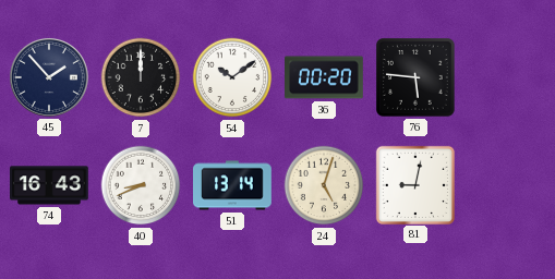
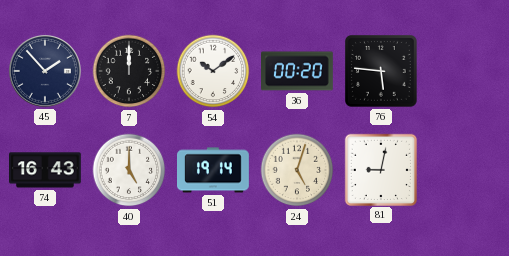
40: 8:41 -> 5:00 (129, 170)
51: 13:14 -> 19:14 (214, 170)
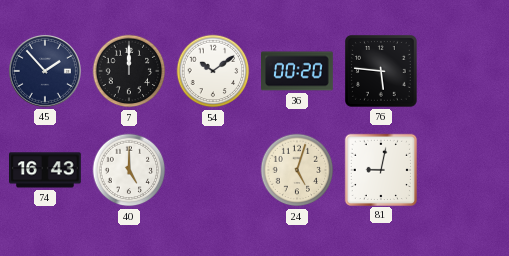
51: 19:14 -> none (214, 170)
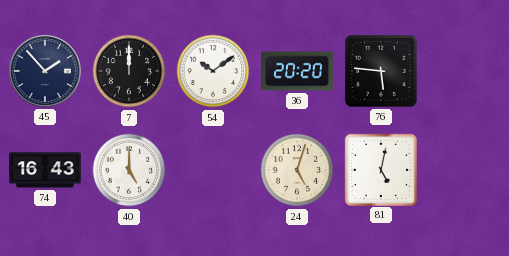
36: 00:20 -> 20:20 (298, 71)
81: 9:02 -> 5:02 (380, 169)
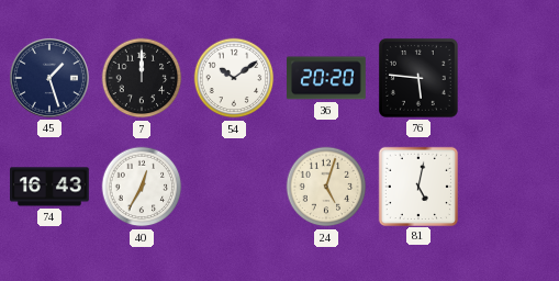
45: 1:53 -> 1:27 (49, 78)
40: 5:00 -> 12:35 (142, 187)
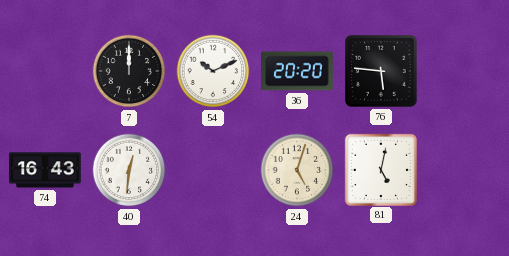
45: 1:27 -> none (49, 78)
54: 10:09 -> 10:11 (213, 71)
40: 12:35 -> 12:31 (129, 170)
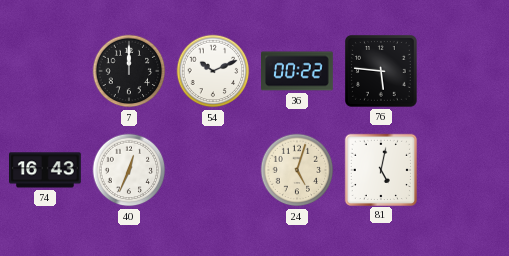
36: 20:20 -> 00:22 (298, 71)
40: 12:31 -> 12:34 (129, 170)
